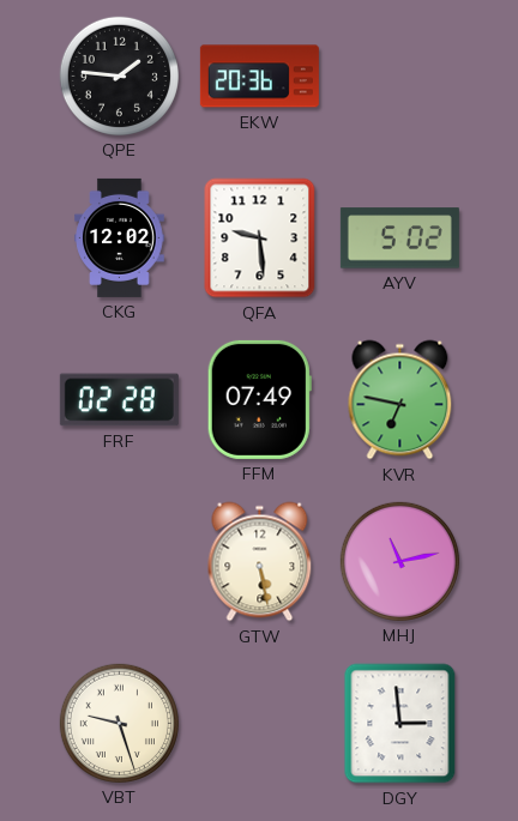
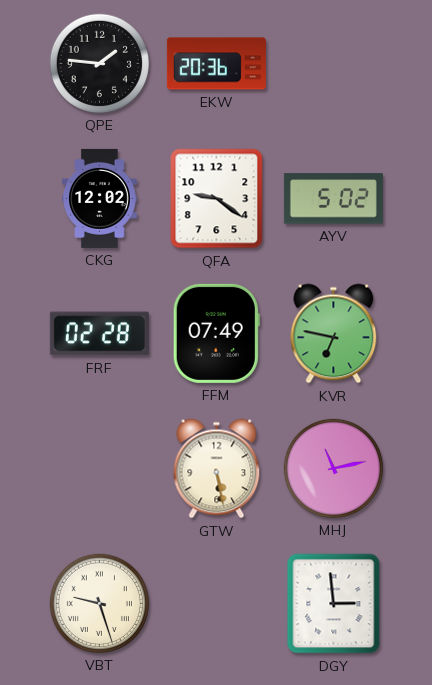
QFA: 9:29 -> 9:21 (217, 199)
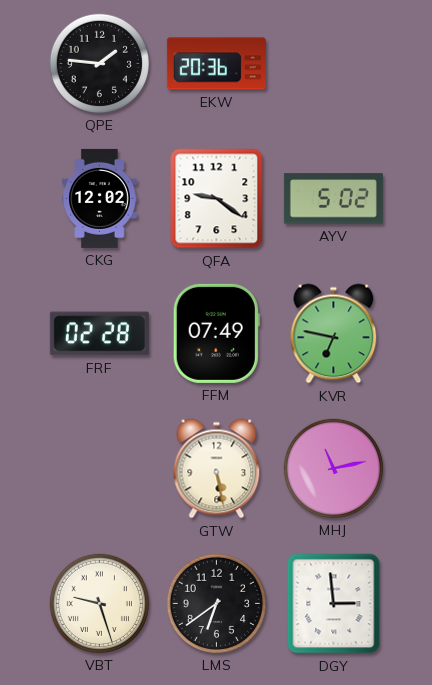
LMS: none -> 6:39 (216, 603)
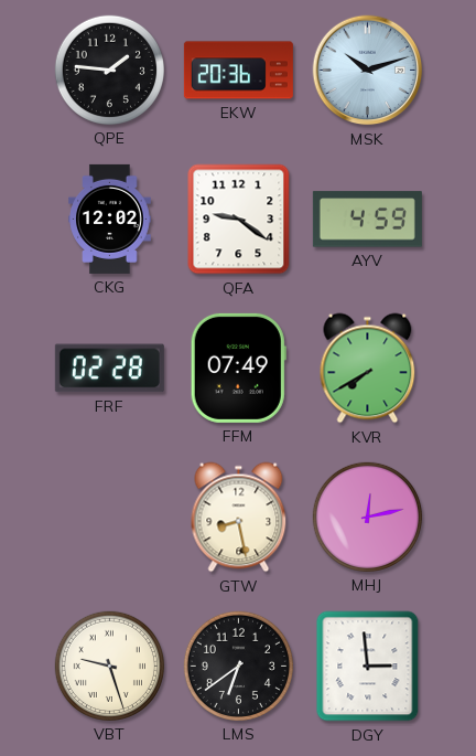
MSK: none -> 10:12 (368, 71)
AYV: 5:02 -> 4:59 (367, 220)
KVR: 6:47 -> 7:40 (368, 369)
GTW: 5:28 -> 8:28 (239, 518)
MHJ: 11:13 -> 12:13 (367, 517)
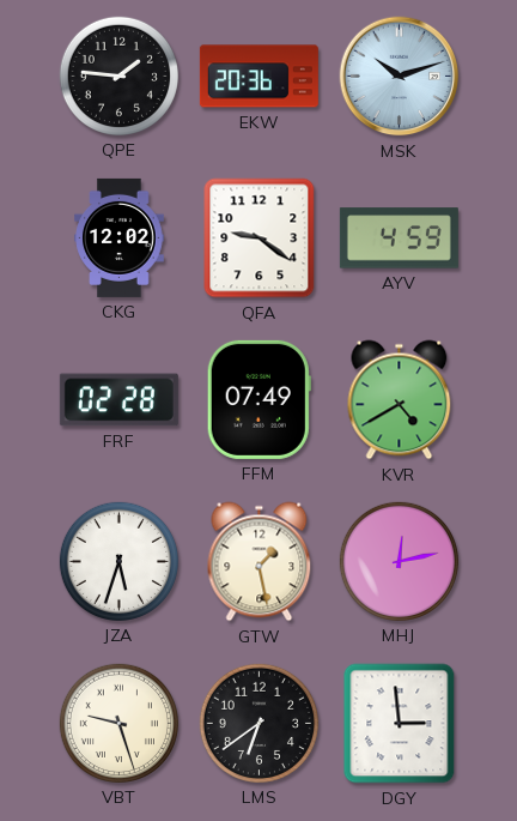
KVR: 7:40 -> 4:40 (400, 400)
JZA: none -> 5:33 (118, 561)
GTW: 8:28 -> 1:28 (260, 562)
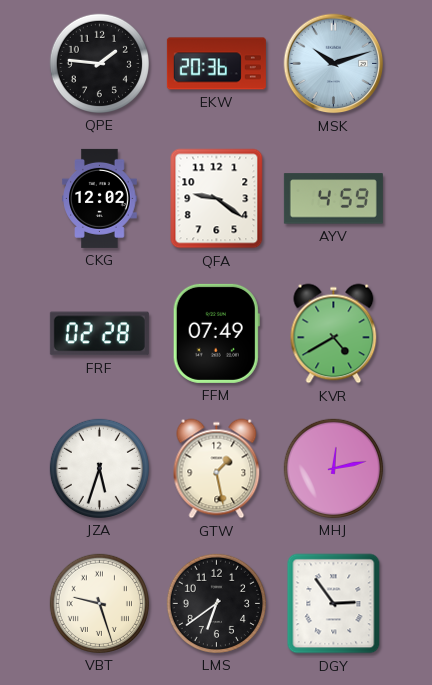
DGY: 2:59 -> 2:54 (334, 604)
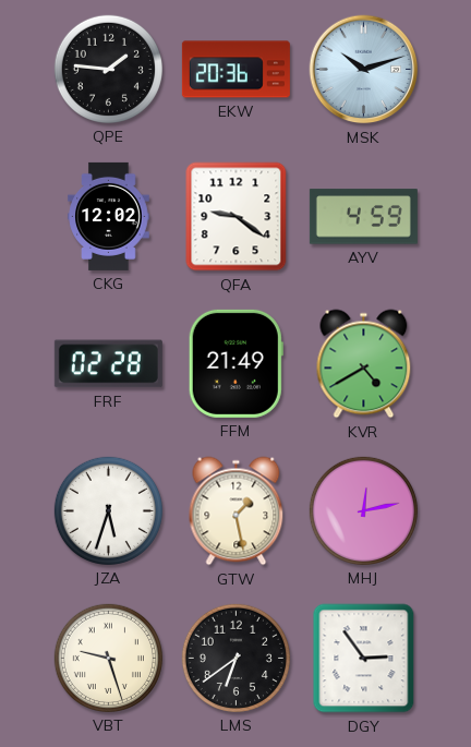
FFM: 07:49 -> 21:49 (235, 363)
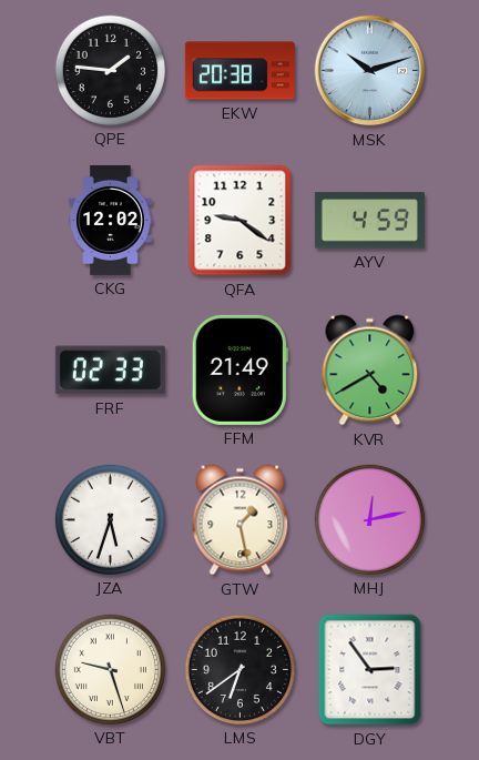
EKW: 20:36 -> 20:38 (239, 71)
FRF: 02:28 -> 02:33 (110, 371)
